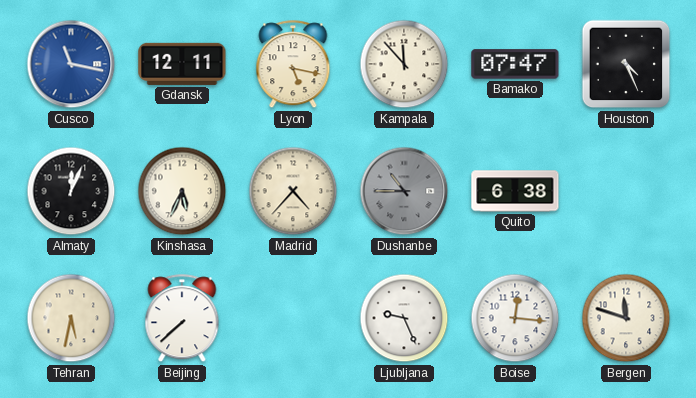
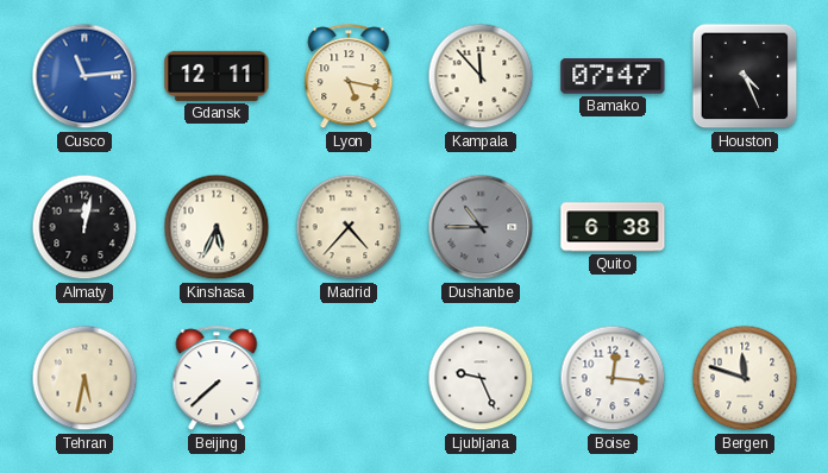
Cusco: 11:17 -> 11:14 (84, 76)
Almaty: 12:04 -> 12:02 (84, 227)
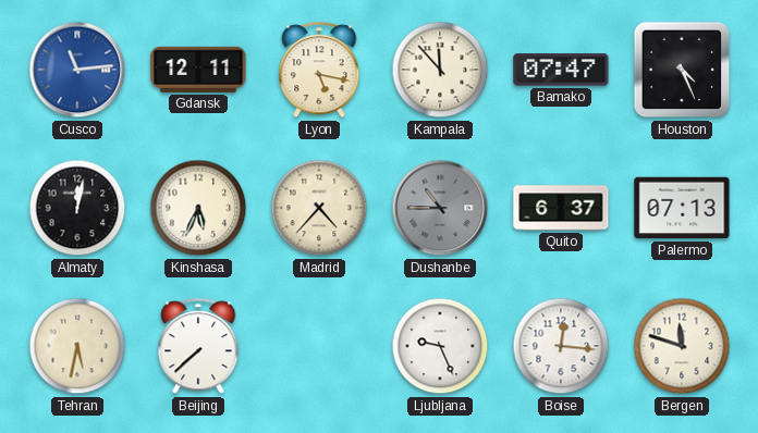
Quito: 6:38 -> 6:37 (561, 208)
Palermo: none -> 07:13 (682, 208)
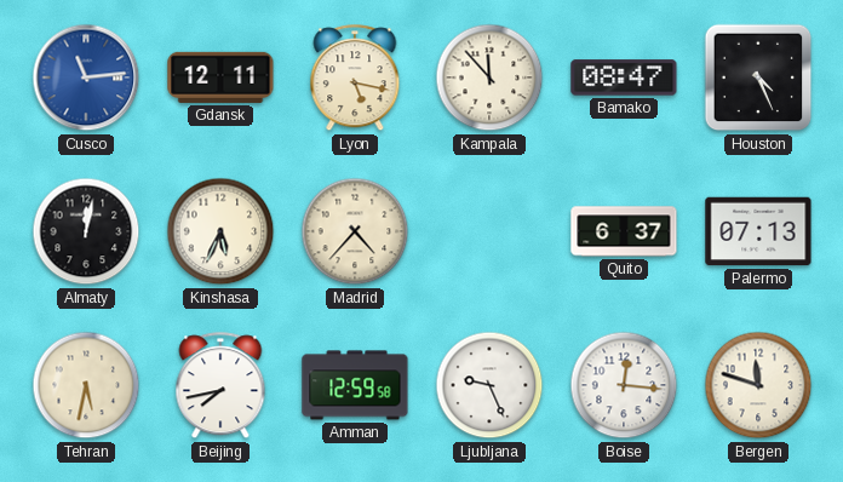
Bamako: 07:47 -> 08:47 (624, 78)
Dushanbe: 10:45 -> none (440, 208)
Beijing: 7:38 -> 7:43 (220, 386)
Amman: none -> 12:59 (355, 385)
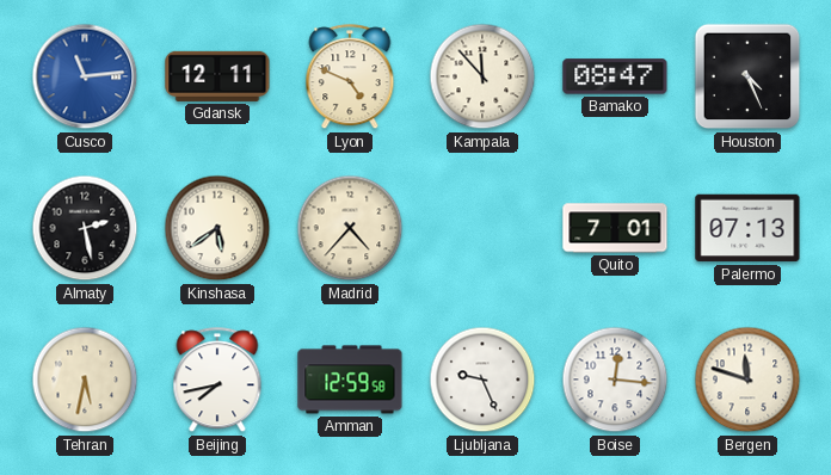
Lyon: 5:17 -> 4:49 (350, 78)
Almaty: 12:02 -> 2:28 (85, 228)
Kinshasa: 5:34 -> 5:39 (217, 228)
Quito: 6:37 -> 7:01 (615, 228)
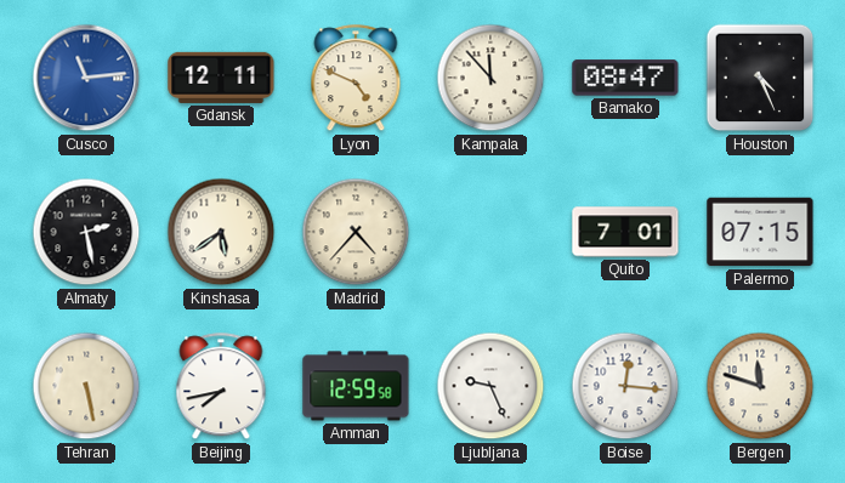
Palermo: 07:13 -> 07:15 (760, 232)
Tehran: 5:32 -> 5:28 (86, 386)
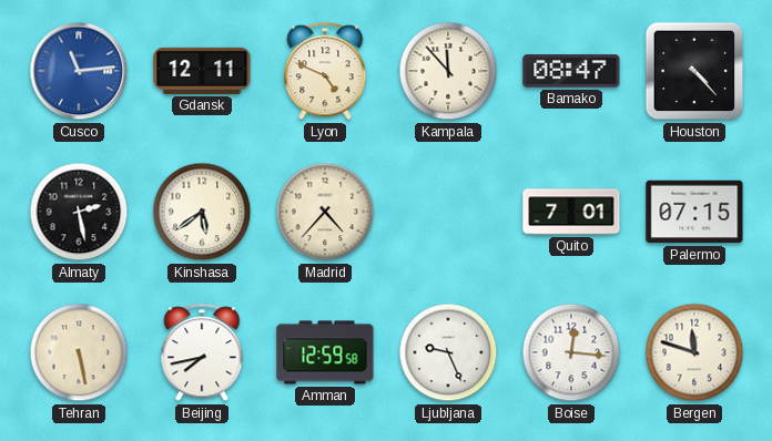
Houston: 4:26 -> 4:23 (694, 71)
